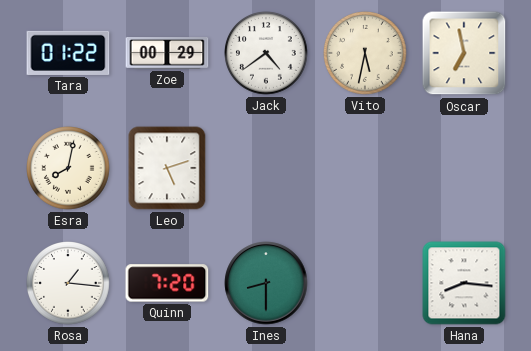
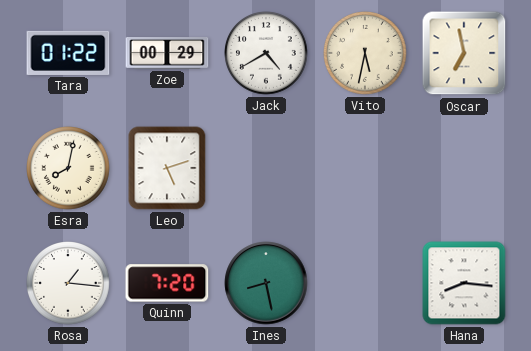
Jack: 4:39 -> 4:40 (267, 54)
Ines: 8:30 -> 8:28 (266, 283)
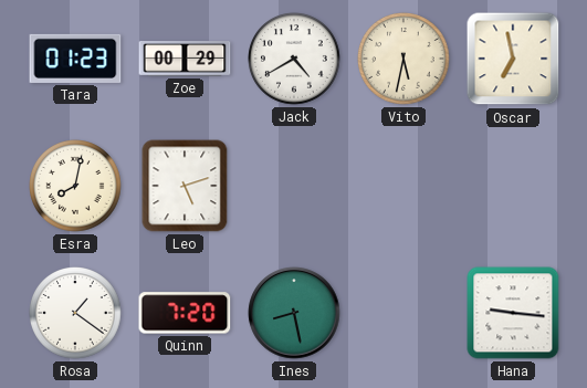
Tara: 01:22 -> 01:23 (75, 59)
Rosa: 1:16 -> 1:21 (76, 314)
Hana: 8:16 -> 9:16 (513, 313)
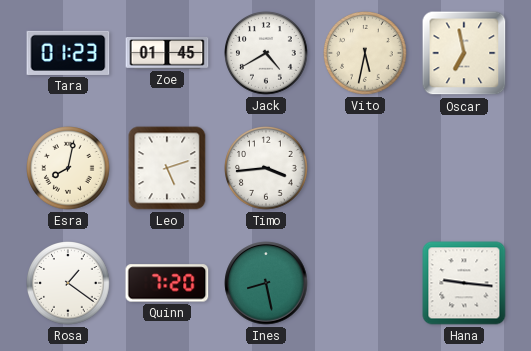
Zoe: 00:29 -> 01:45 (167, 53)
Timo: none -> 3:44 (267, 169)
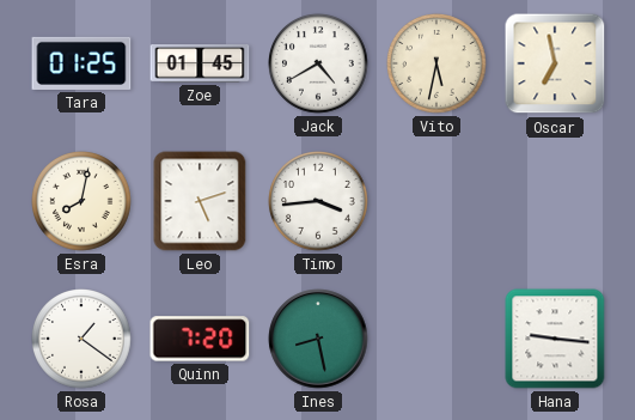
Tara: 01:23 -> 01:25 (81, 63)
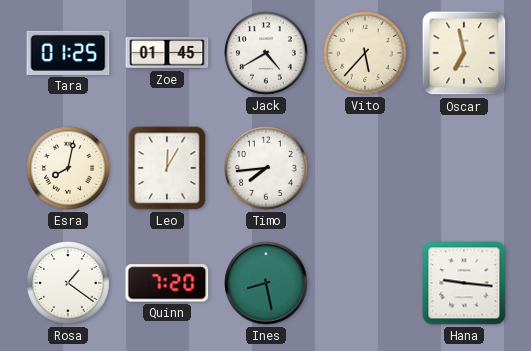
Vito: 5:32 -> 5:37 (366, 54)
Leo: 5:12 -> 12:05 (167, 168)
Timo: 3:44 -> 7:44 (267, 169)
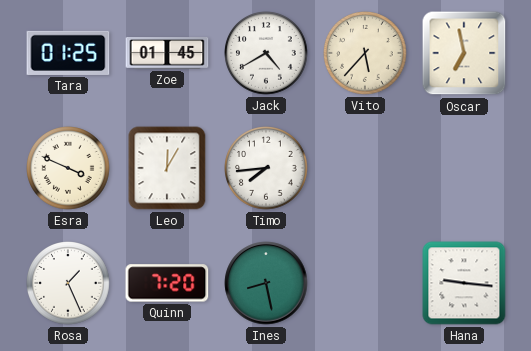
Esra: 8:02 -> 3:49 (69, 169)
Rosa: 1:21 -> 1:26 (69, 284)
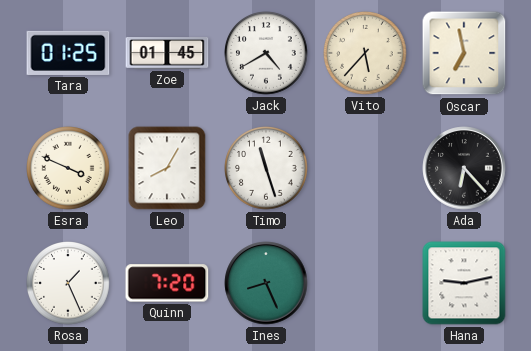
Leo: 12:05 -> 8:05 (167, 168)
Timo: 7:44 -> 11:27 (267, 169)
Ada: none -> 6:23 (464, 168)
Ines: 8:28 -> 8:26 (266, 283)
Hana: 9:16 -> 9:13 (464, 283)
